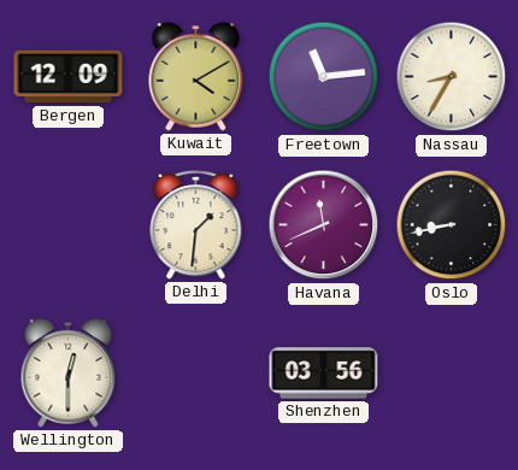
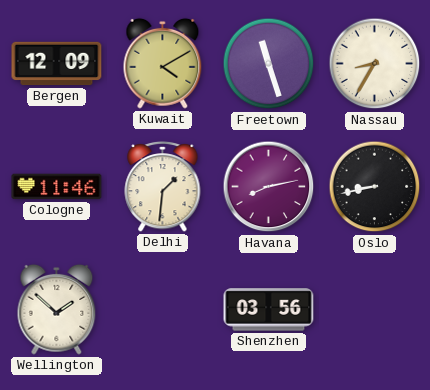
Freetown: 11:14 -> 11:27 (269, 64)
Cologne: none -> 11:46 (57, 187)
Havana: 11:41 -> 8:13 (269, 187)
Wellington: 12:30 -> 1:52 (57, 309)
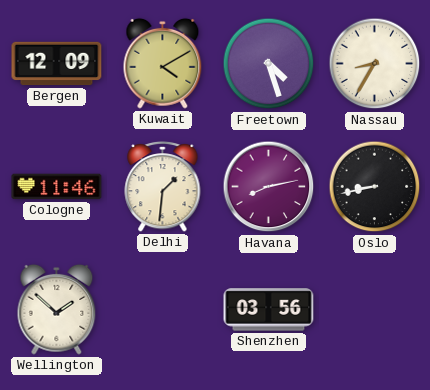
Freetown: 11:27 -> 4:27 (269, 64)
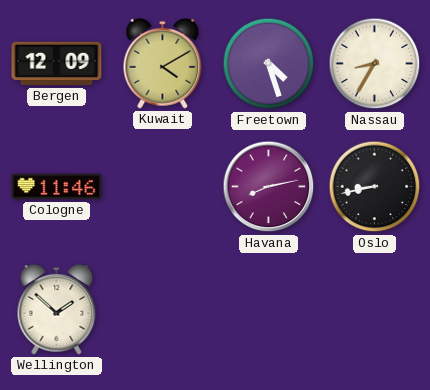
Delhi: 1:31 -> none (163, 186)
Shenzhen: 03:56 -> none (269, 310)
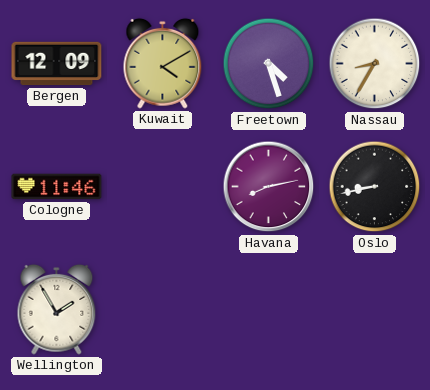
Wellington: 1:52 -> 1:55 (57, 309)
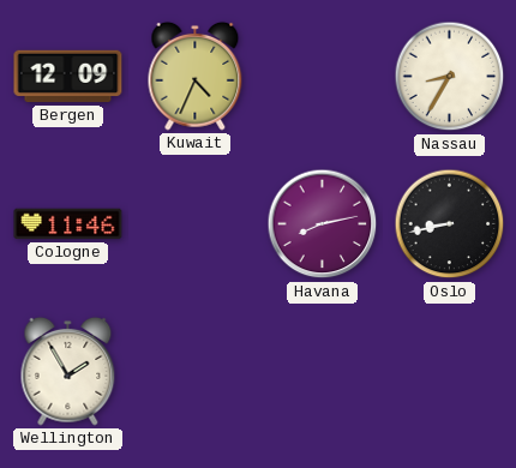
Kuwait: 4:10 -> 4:34 (196, 76)
Freetown: 4:27 -> none (269, 64)
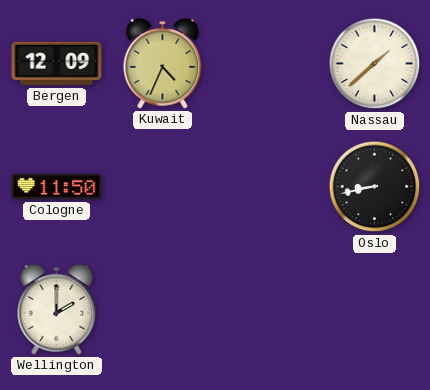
Nassau: 8:35 -> 1:38 (375, 64)
Cologne: 11:46 -> 11:50 (57, 187)
Havana: 8:13 -> none (323, 224)
Wellington: 1:55 -> 2:00 (57, 309)
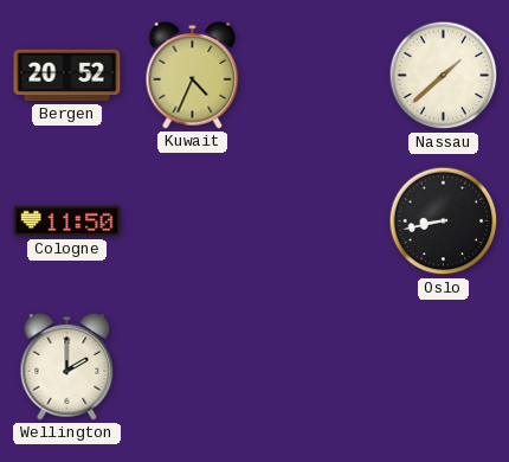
Bergen: 12:09 -> 20:52 (67, 76)
